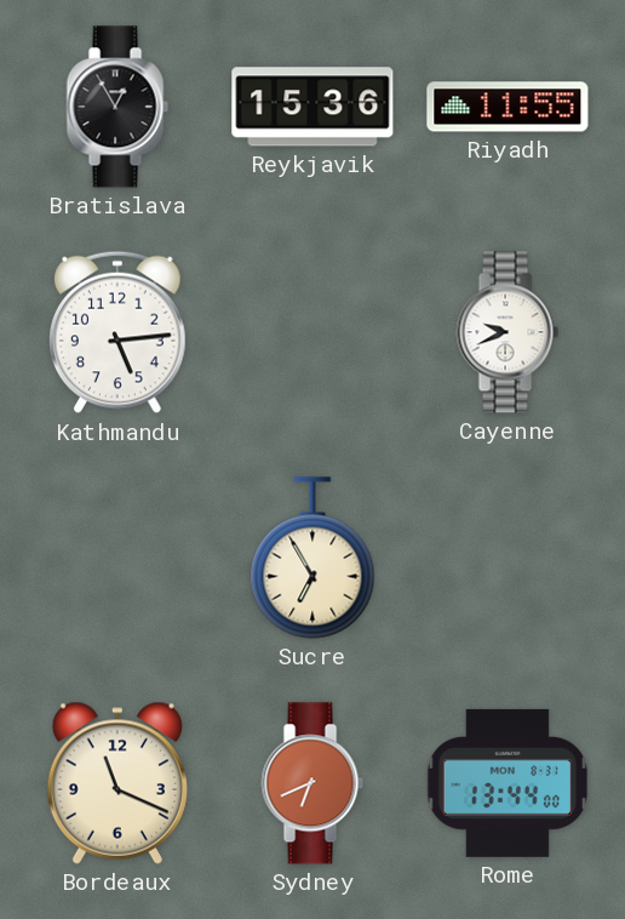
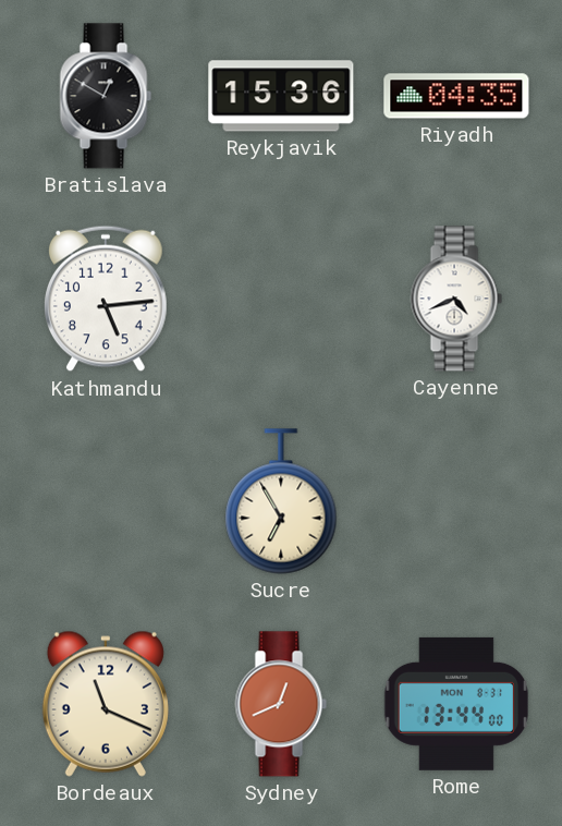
Bratislava: 12:55 -> 12:50 (106, 96)
Riyadh: 11:55 -> 04:35 (456, 96)
Cayenne: 9:41 -> 4:41 (456, 299)
Sydney: 6:41 -> 12:41 (281, 704)
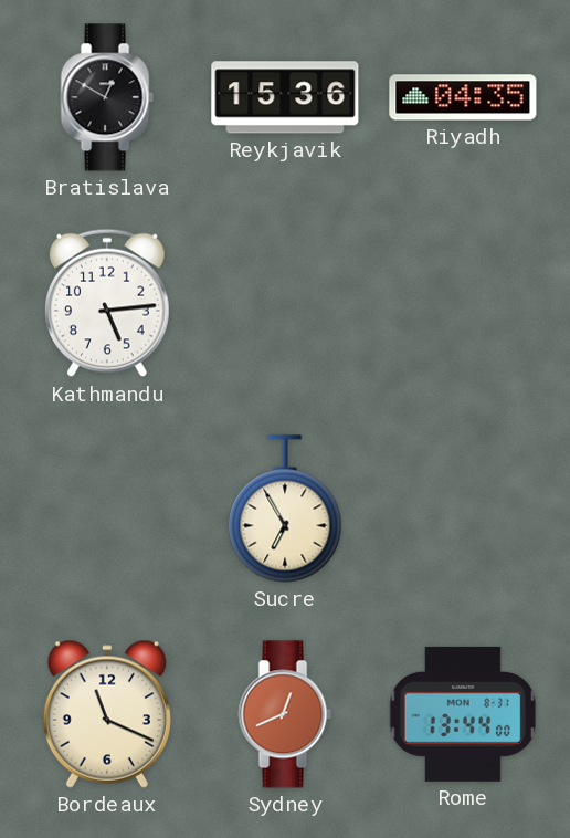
Cayenne: 4:41 -> none (456, 299)
